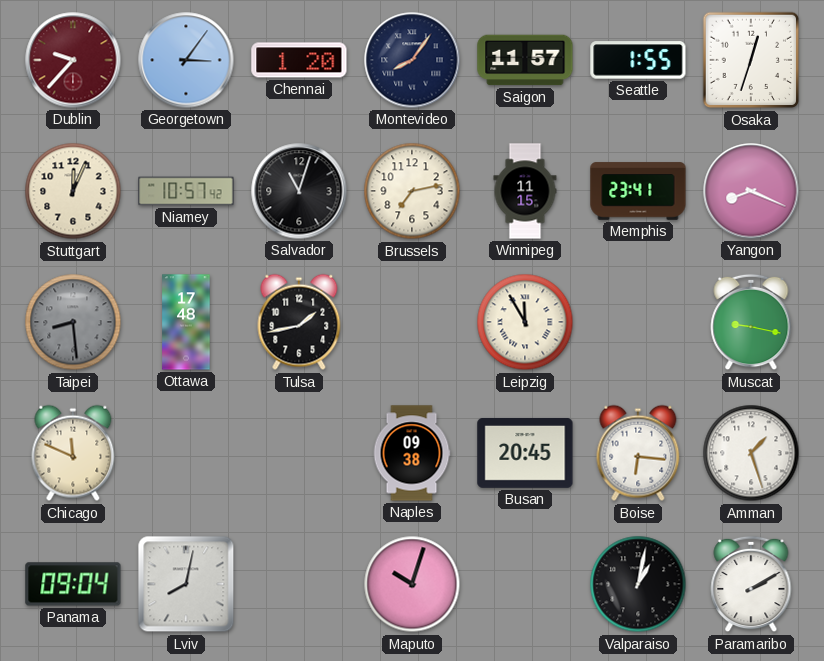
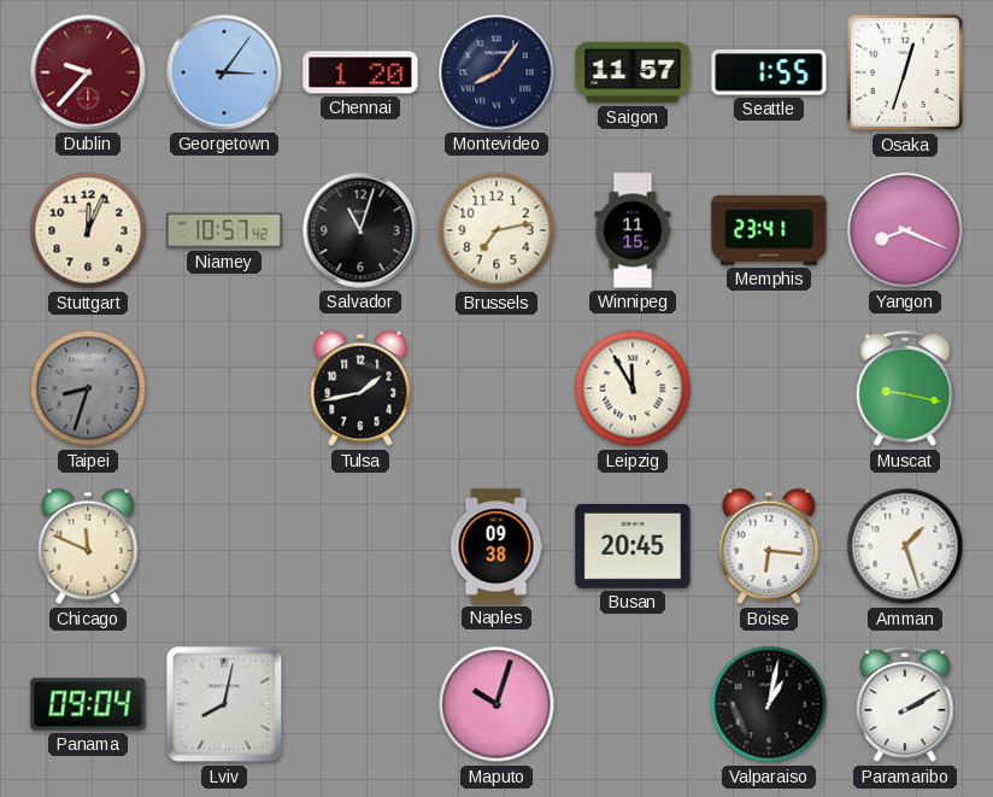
Taipei: 8:29 -> 8:33 (88, 388)
Ottawa: 17:48 -> none (186, 322)
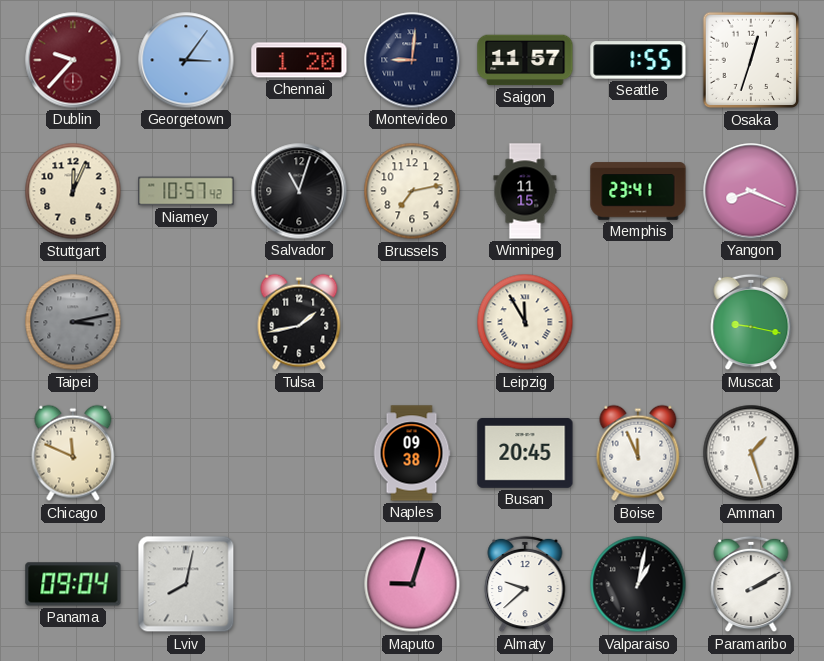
Montevideo: 8:06 -> 9:01 (412, 60)
Taipei: 8:33 -> 3:13 (73, 322)
Boise: 6:16 -> 11:56 (638, 453)
Maputo: 10:03 -> 9:03 (412, 584)
Almaty: none -> 9:38 (525, 584)
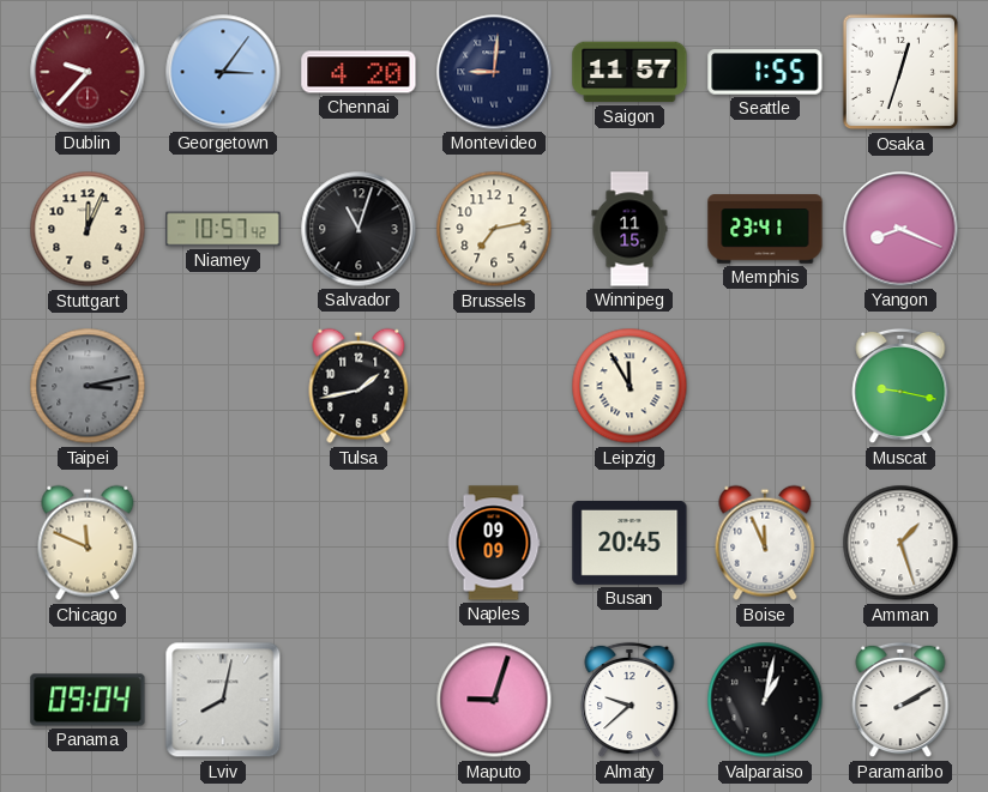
Chennai: 1:20 -> 4:20 (359, 72)
Naples: 09:38 -> 09:09 (494, 543)
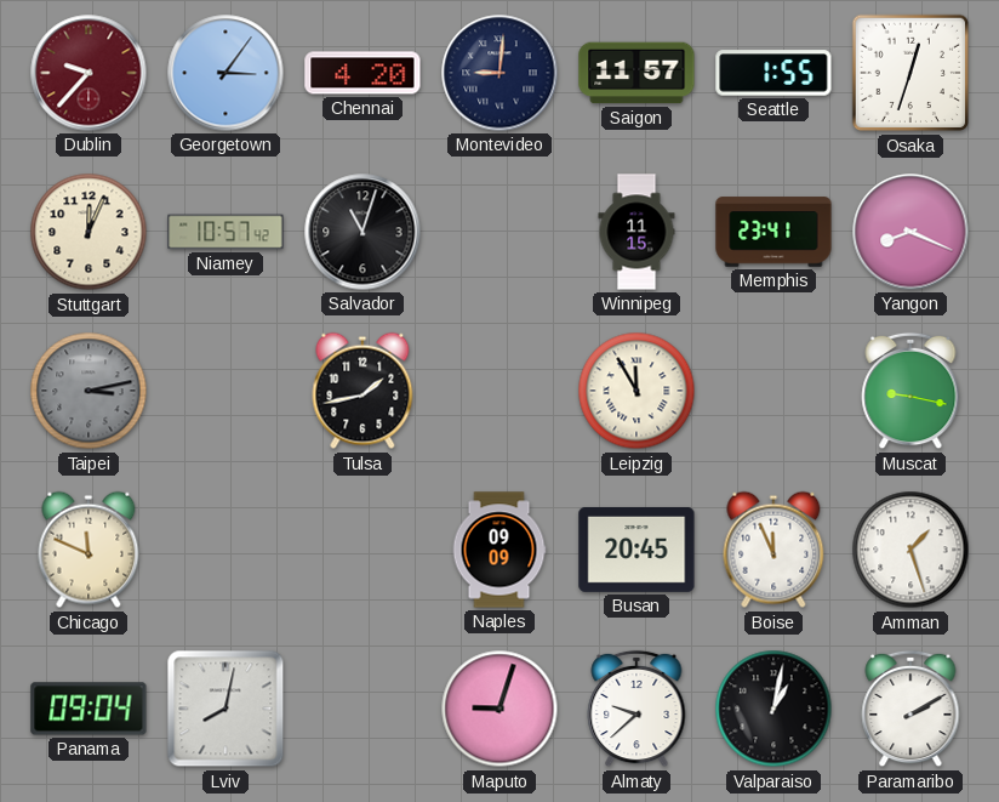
Brussels: 7:13 -> none (494, 229)
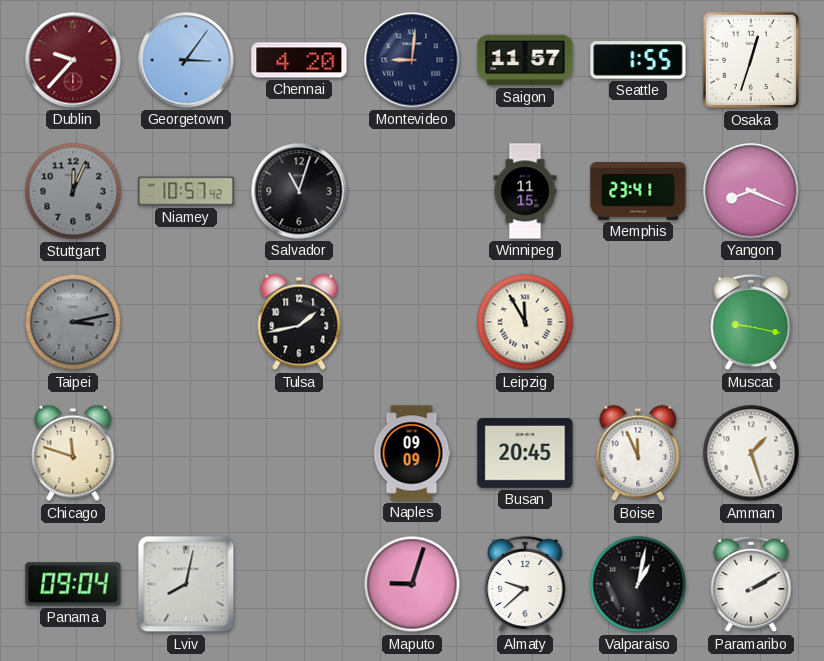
Stuttgart dial: cream -> grey (73, 191)
Chicago: 11:49 -> 11:48 (73, 453)
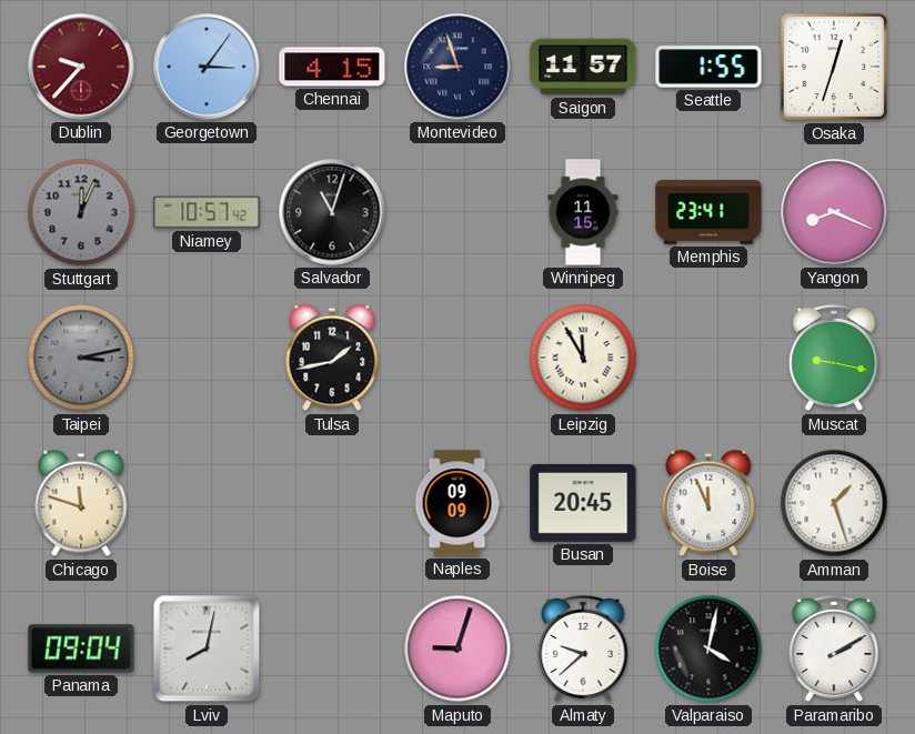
Chennai: 4:20 -> 4:15 (332, 67)
Montevideo: 9:01 -> 8:57 (457, 67)
Valparaiso: 1:02 -> 4:02 (708, 648)
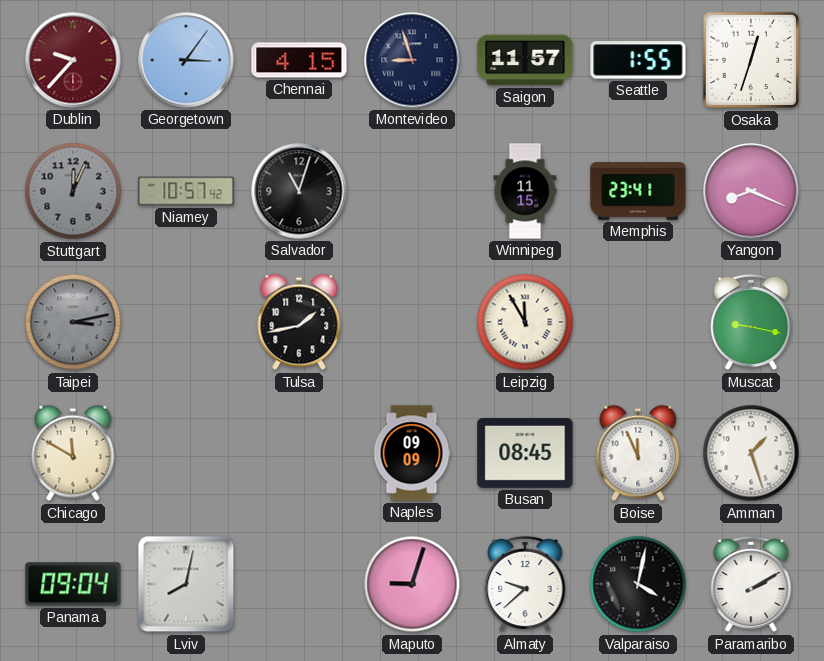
Chicago: 11:48 -> 11:50 (73, 453)
Busan: 20:45 -> 08:45 (525, 453)
